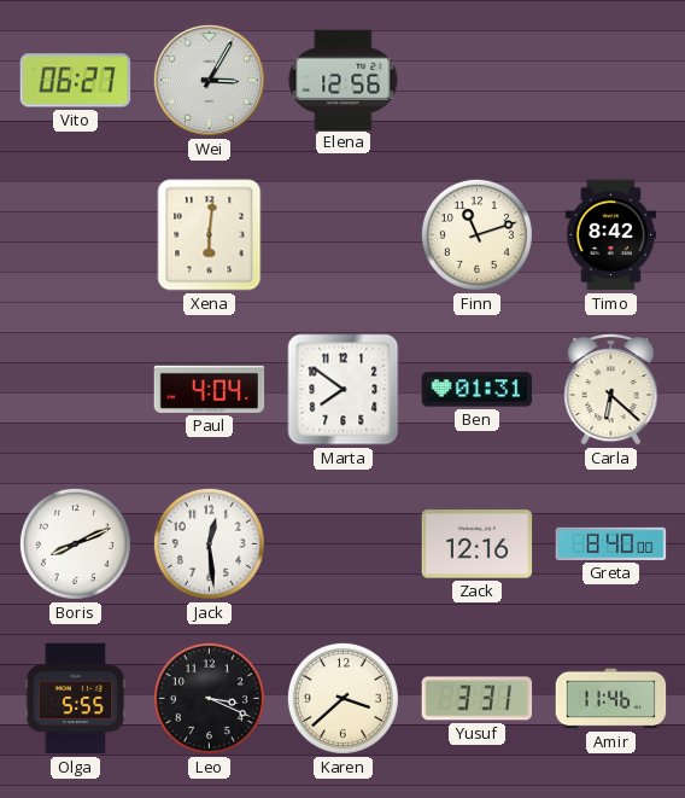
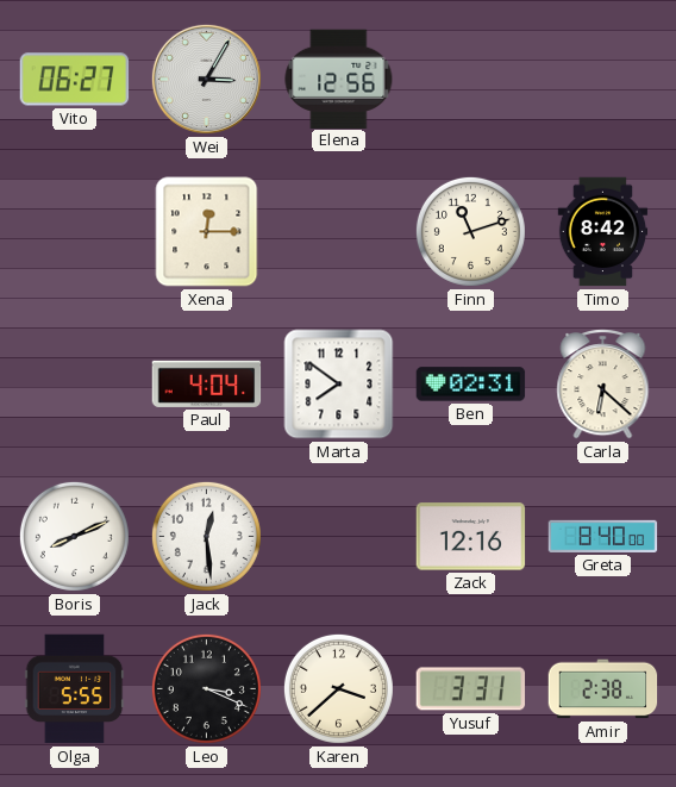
Xena: 6:01 -> 12:15 (207, 232)
Ben: 01:31 -> 02:31 (471, 385)
Amir: 11:46 -> 2:38 (603, 689)
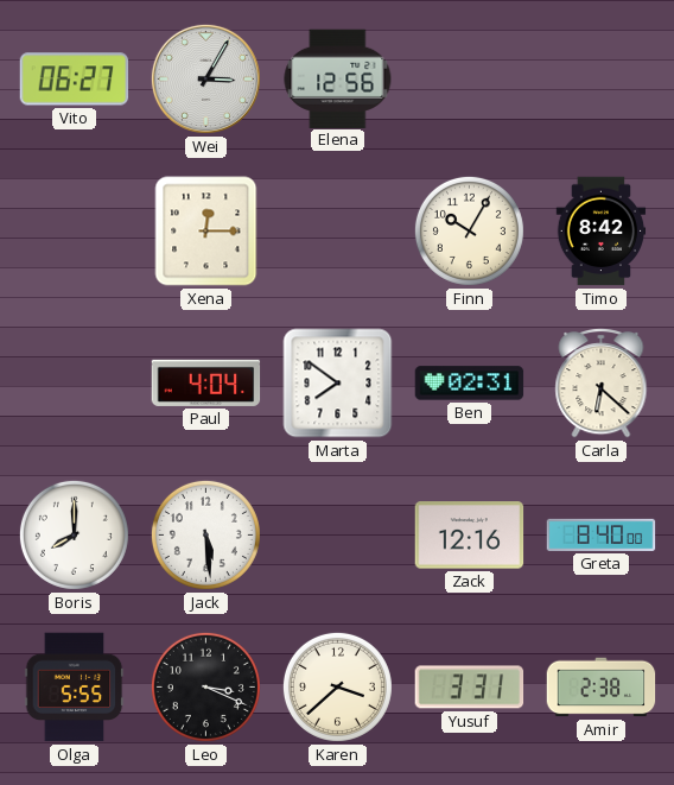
Finn: 11:12 -> 10:05 (469, 230)
Boris: 8:11 -> 8:00 (74, 534)
Jack: 12:29 -> 5:29 (205, 534)
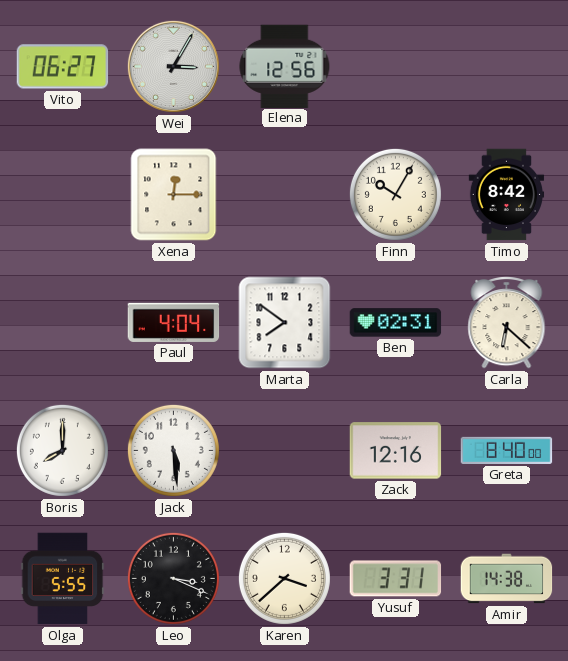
Amir: 2:38 -> 14:38 (507, 579)
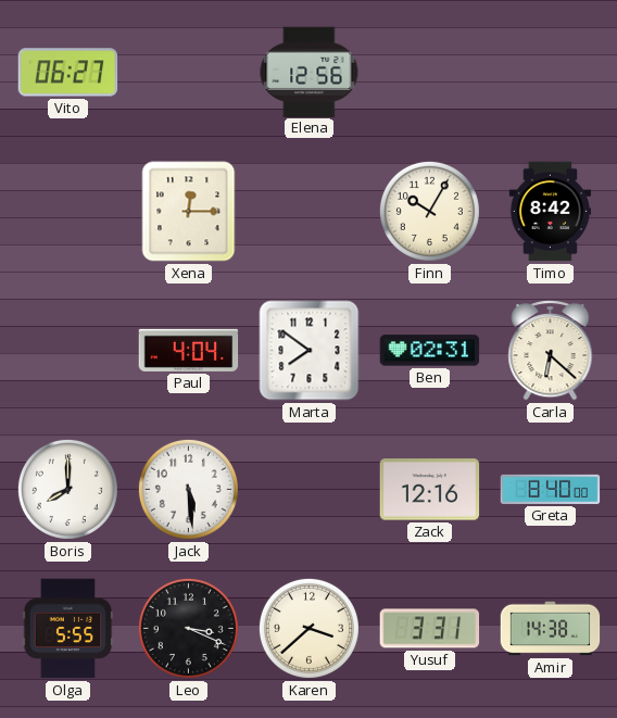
Wei: 3:05 -> none (173, 66)
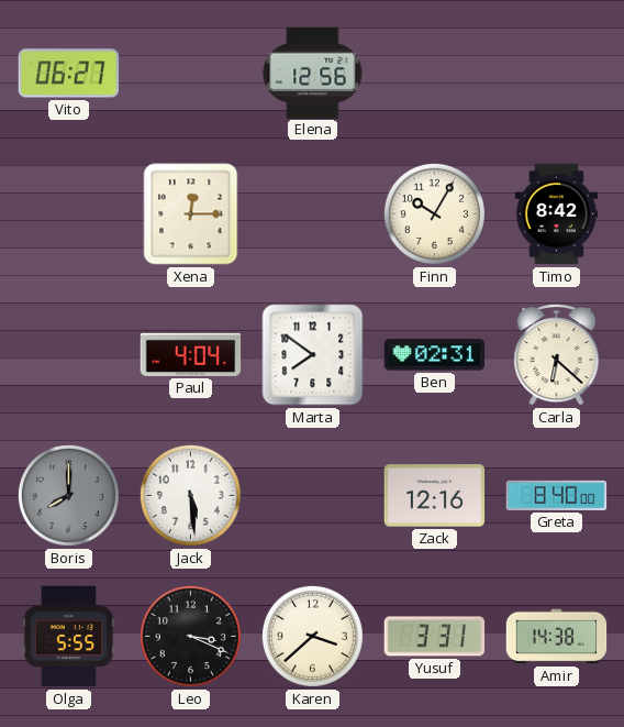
Boris dial: white -> grey (68, 495)
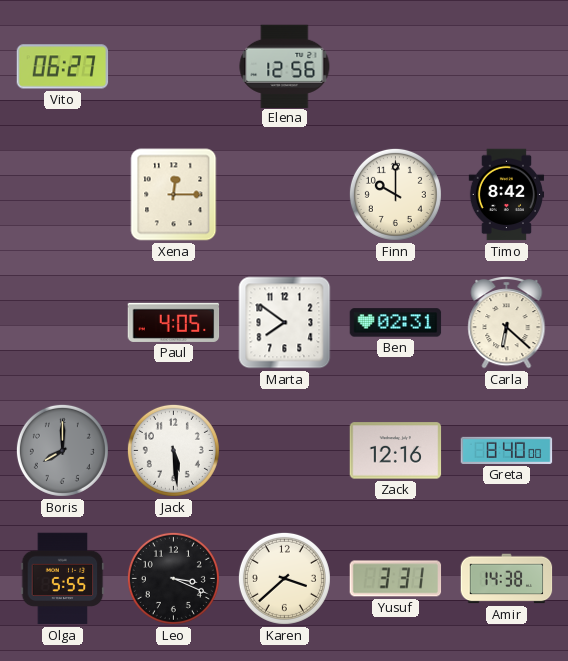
Finn: 10:05 -> 10:00 (395, 194)
Paul: 4:04 -> 4:05 (174, 322)
